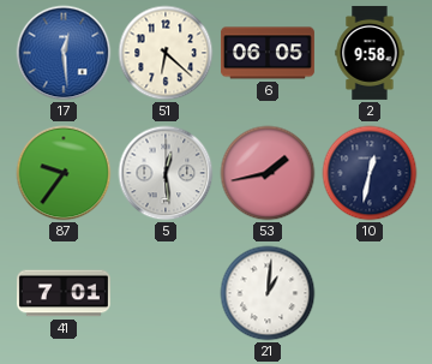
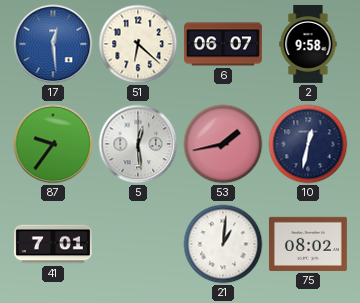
6: 06:05 -> 06:07 (223, 44)
75: none -> 08:02 (308, 244)
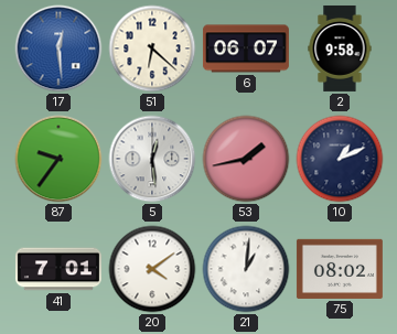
10: 12:32 -> 1:11 (340, 159)
20: none -> 4:09 (152, 269)
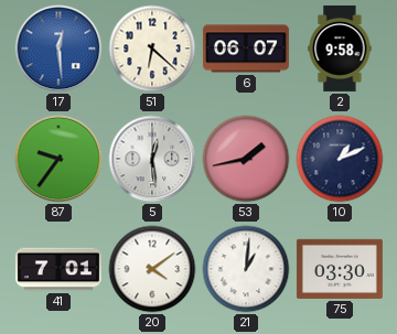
75: 08:02 -> 03:30 (340, 269)
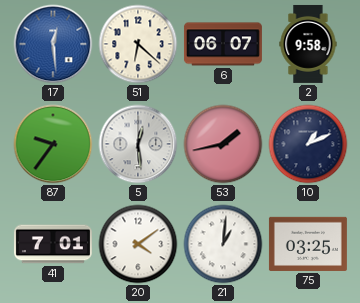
75: 03:30 -> 03:25 (308, 244)
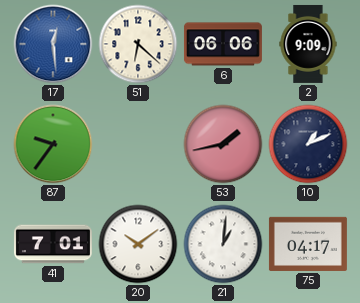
6: 06:07 -> 06:06 (223, 44)
2: 9:58 -> 9:09 (308, 44)
5: 12:29 -> none (138, 144)
20: 4:09 -> 10:09 (138, 244)
75: 03:25 -> 04:17 (308, 244)
